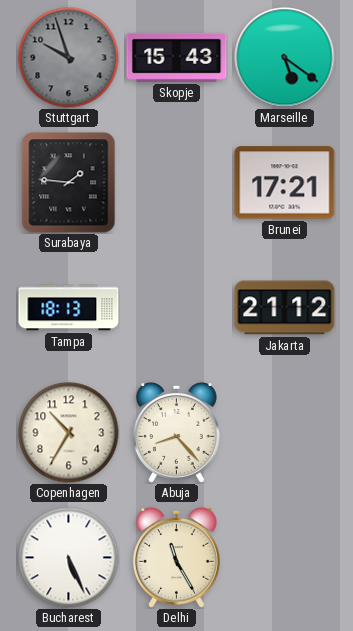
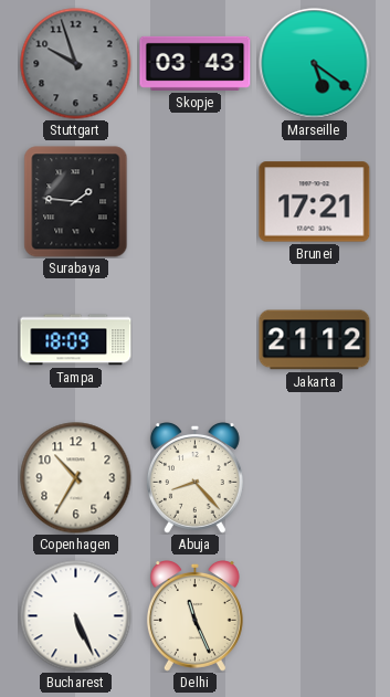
Skopje: 15:43 -> 03:43 (196, 63)
Tampa: 18:13 -> 18:09 (76, 340)
Delhi: 11:25 -> 11:26 (194, 616)
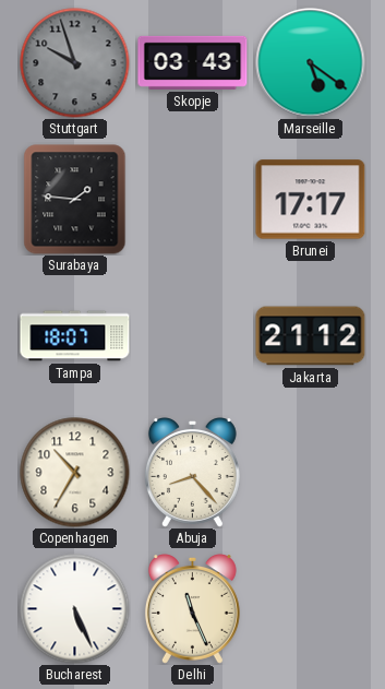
Brunei: 17:21 -> 17:17 (311, 200)
Tampa: 18:09 -> 18:07 (75, 336)
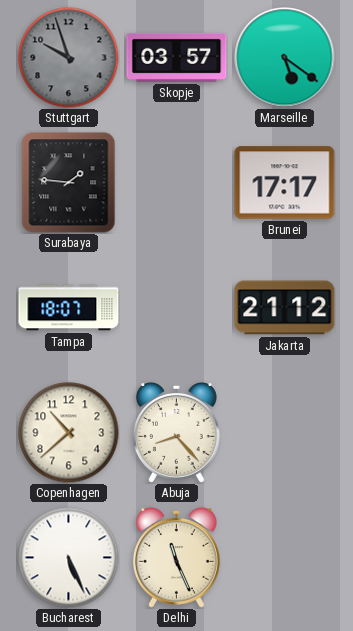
Skopje: 03:43 -> 03:57 (177, 57)
Copenhagen: 10:35 -> 10:38 (69, 433)
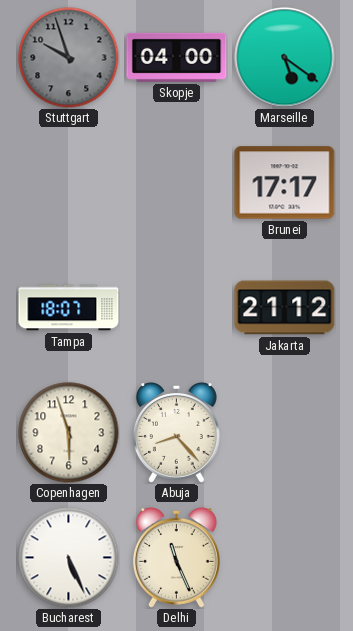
Skopje: 03:57 -> 04:00 (177, 57)
Surabaya: 1:46 -> none (69, 183)
Copenhagen: 10:38 -> 5:57 (69, 433)
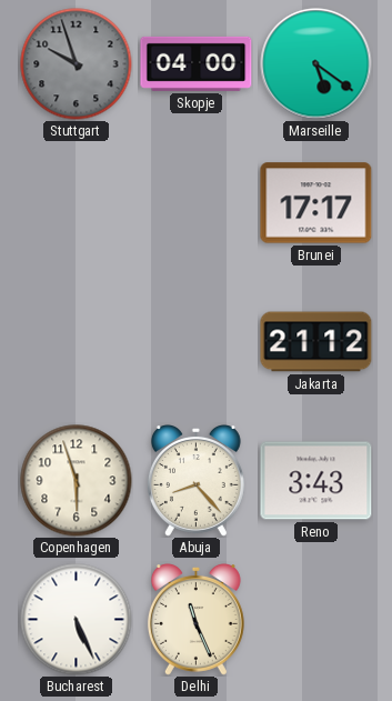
Tampa: 18:07 -> none (69, 308)
Reno: none -> 3:43 (316, 481)
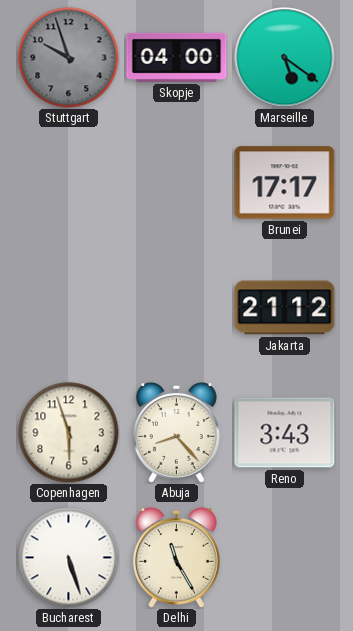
Bucharest: 5:26 -> 5:27 (69, 558)
Delhi: 11:26 -> 11:25 (176, 558)
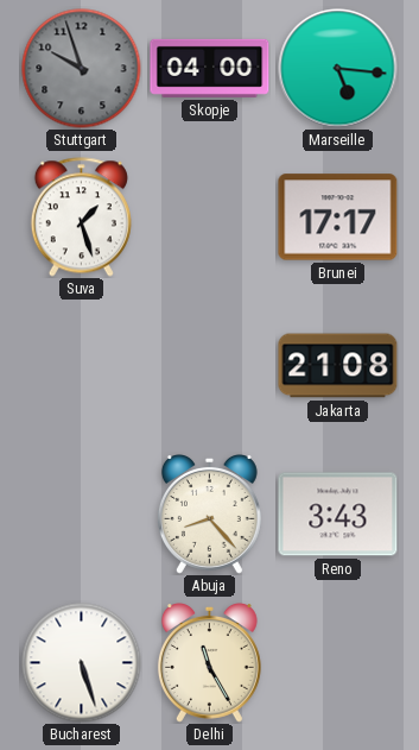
Marseille: 5:21 -> 5:16 (338, 69)
Suva: none -> 1:27 (81, 218)
Jakarta: 21:12 -> 21:08 (338, 366)
Copenhagen: 5:57 -> none (69, 433)
